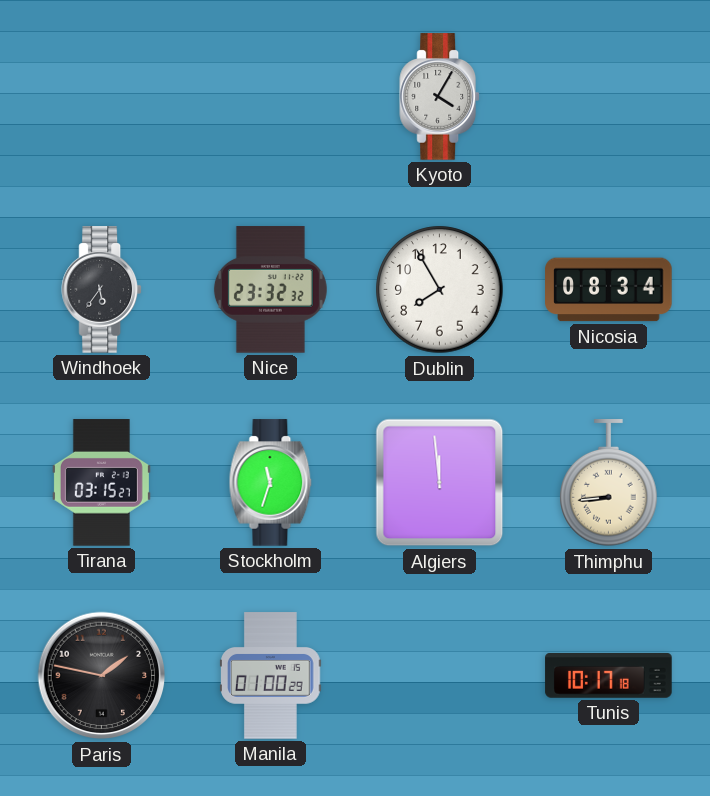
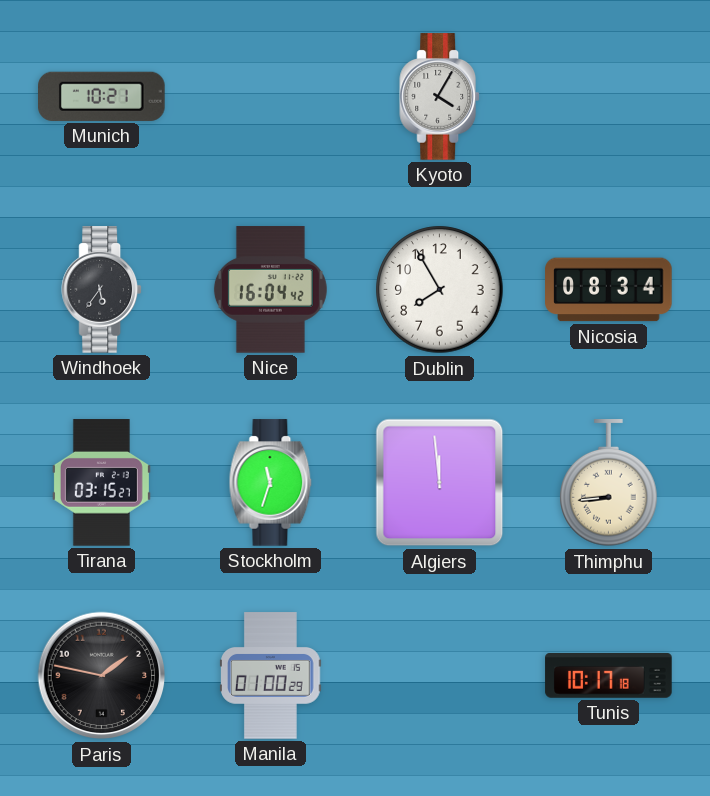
Munich: none -> 10:21 (102, 96)
Nice: 23:32 -> 16:04 (270, 290)
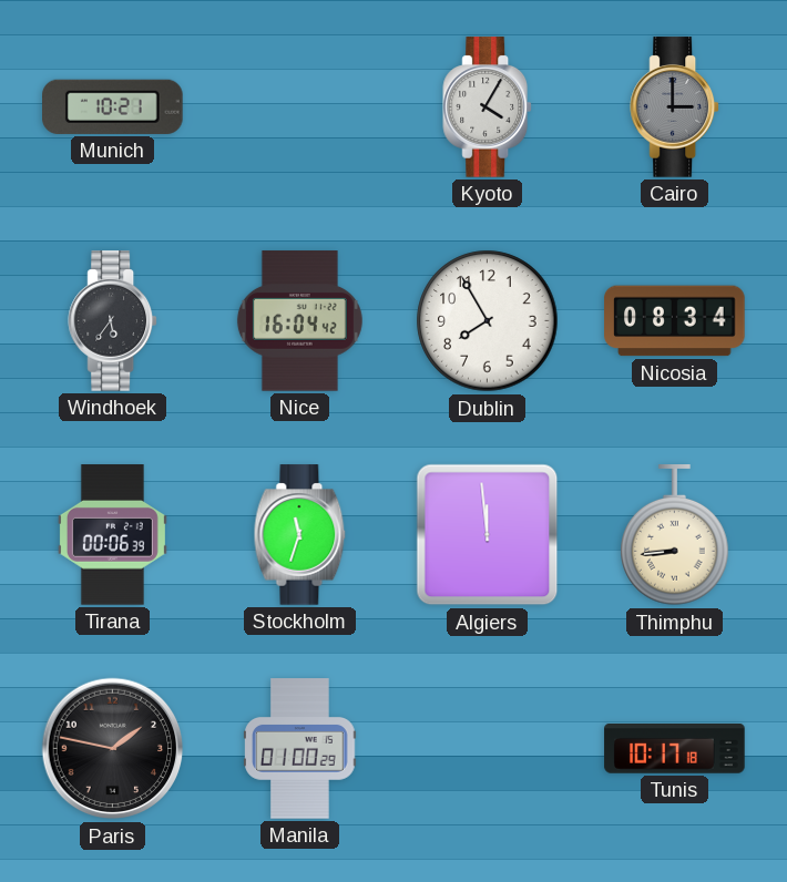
Cairo: none -> 3:00 (675, 107)
Tirana: 03:15 -> 00:06 (112, 535)
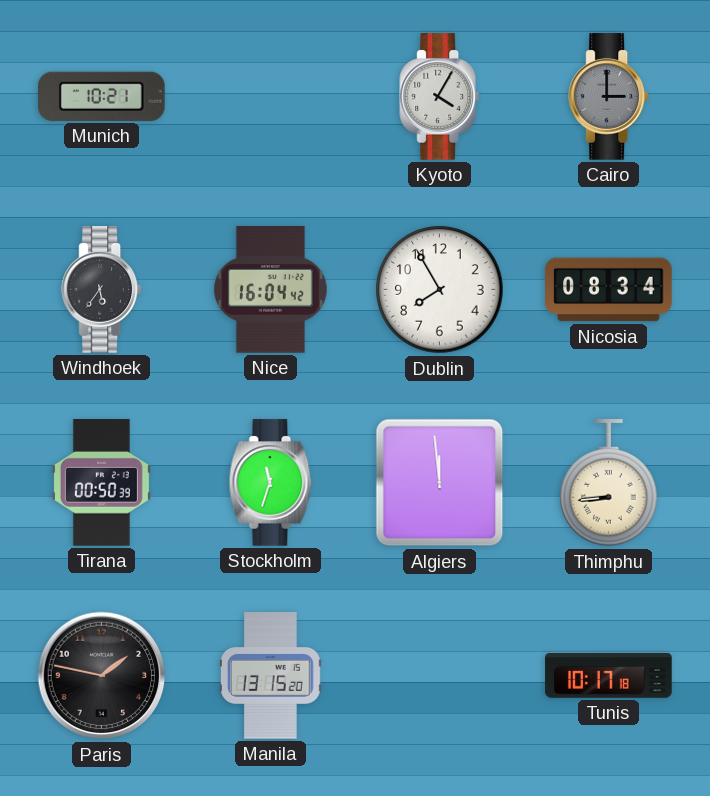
Tirana: 00:06 -> 00:50 (101, 483)
Manila: 01:00 -> 13:15 (271, 676)
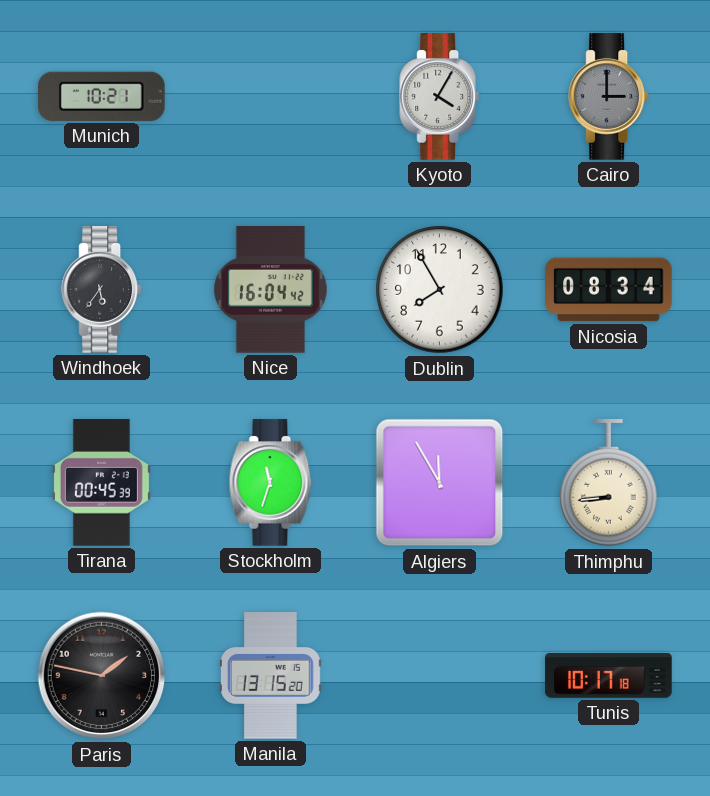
Tirana: 00:50 -> 00:45 (101, 483)
Algiers: 11:59 -> 11:55 (440, 483)
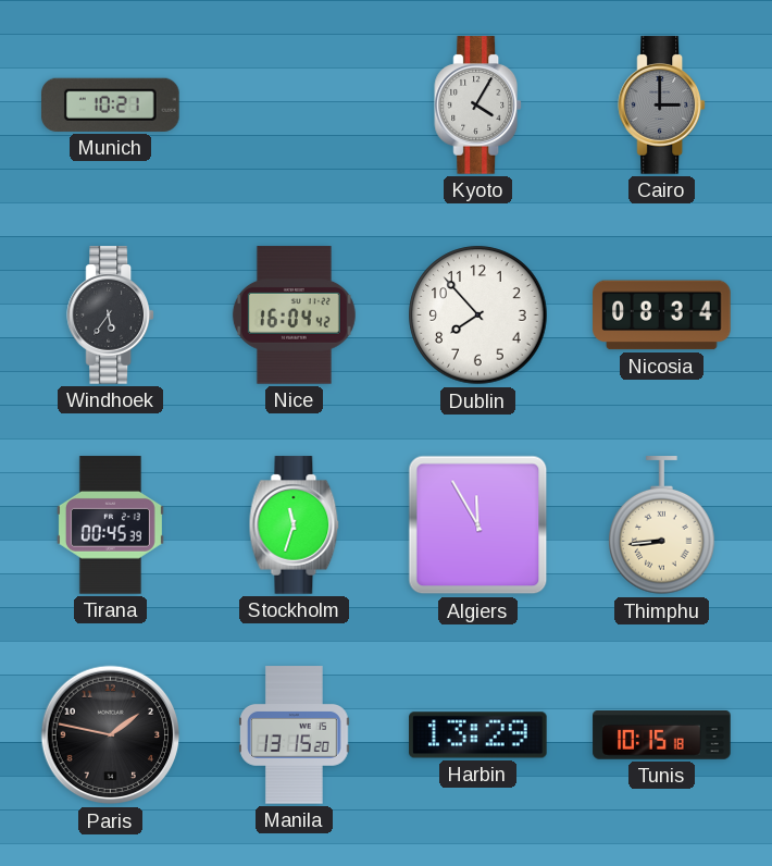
Dublin: 7:55 -> 7:53 (478, 316)
Harbin: none -> 13:29 (478, 735)
Tunis: 10:17 -> 10:15 (662, 735)
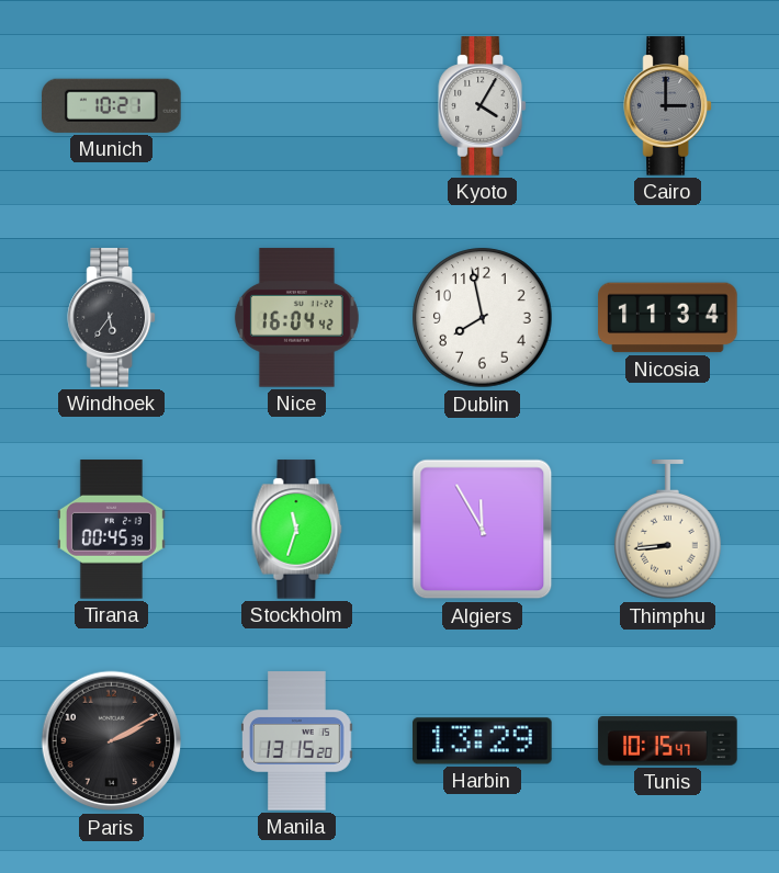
Dublin: 7:53 -> 7:58 (483, 318)
Nicosia: 08:34 -> 11:34 (668, 318)
Paris: 1:47 -> 2:10 (112, 741)
Tunis: 10:15:18 -> 10:15:47 (668, 741)
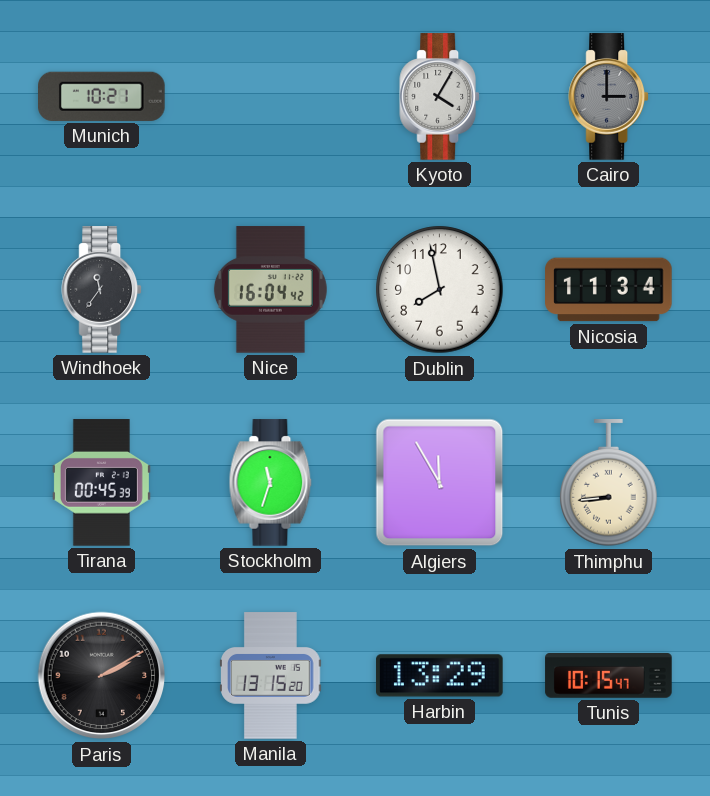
Windhoek: 5:36 -> 11:36 (102, 290)
